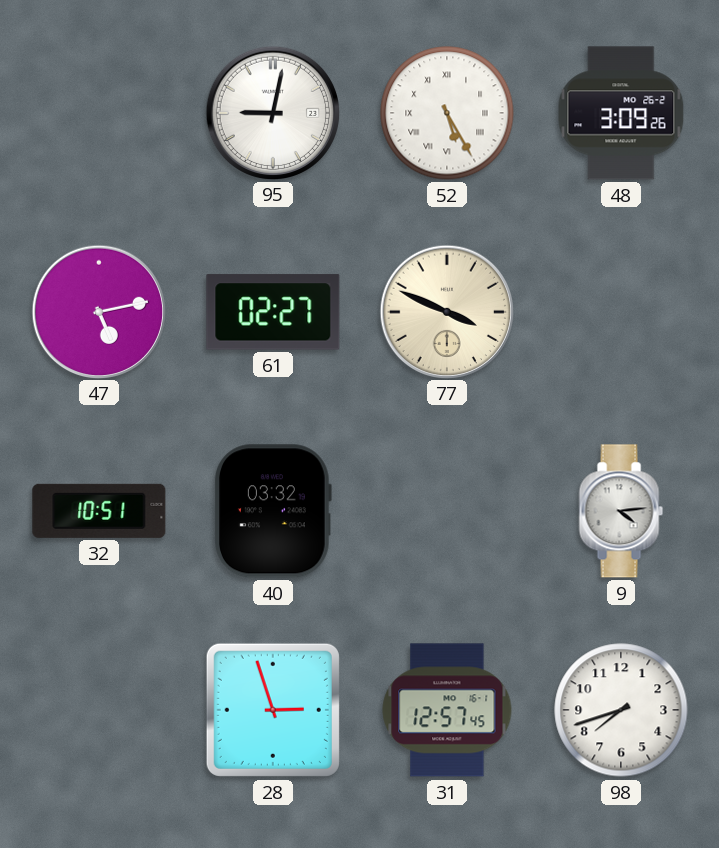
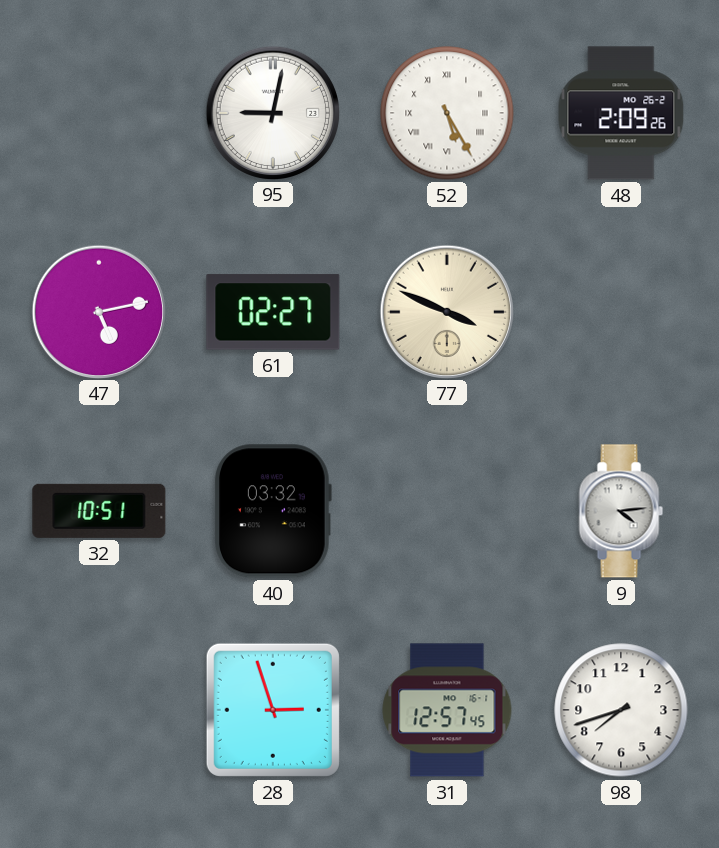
48: 3:09 -> 2:09 (621, 113)
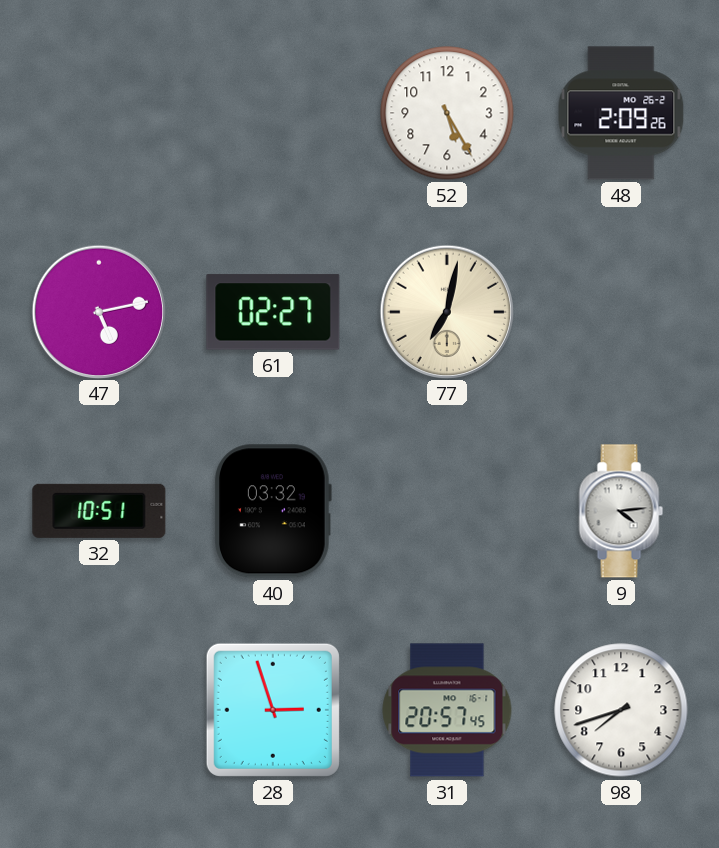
95: 9:02 -> none (272, 112)
52 numerals: Roman -> Arabic (447, 113)
77: 3:49 -> 7:02 (446, 311)
31: 12:57 -> 20:57 (447, 710)
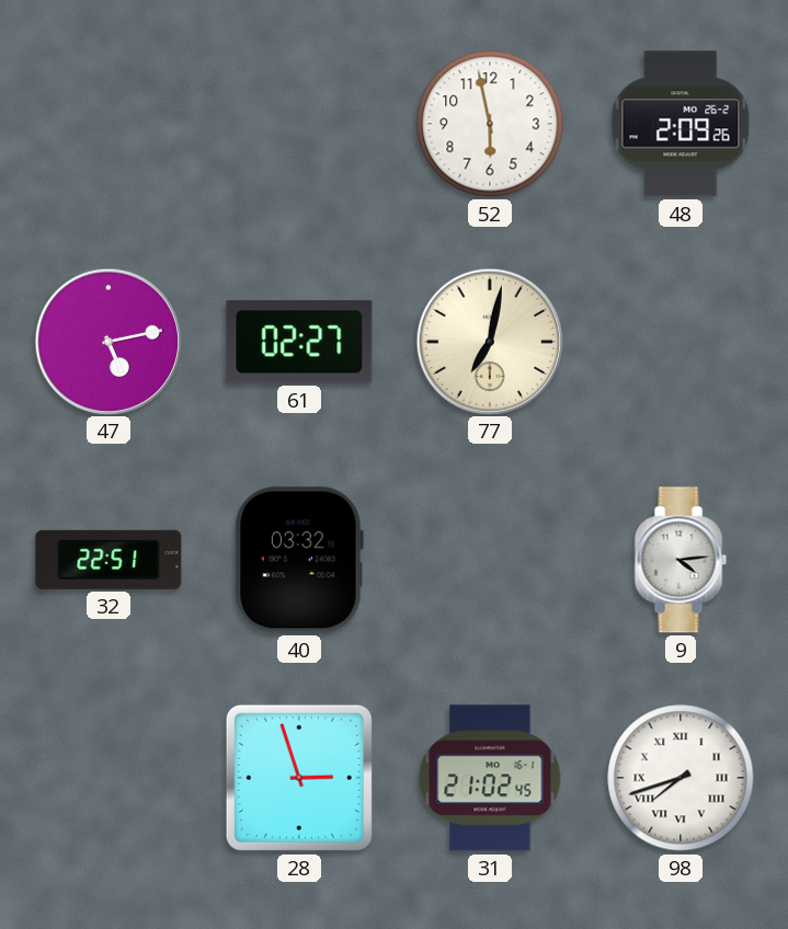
52: 5:25 -> 5:58 (490, 124)
32: 10:51 -> 22:51 (109, 560)
31: 20:57 -> 21:02 (490, 778)
98 numerals: Arabic -> Roman (681, 778)
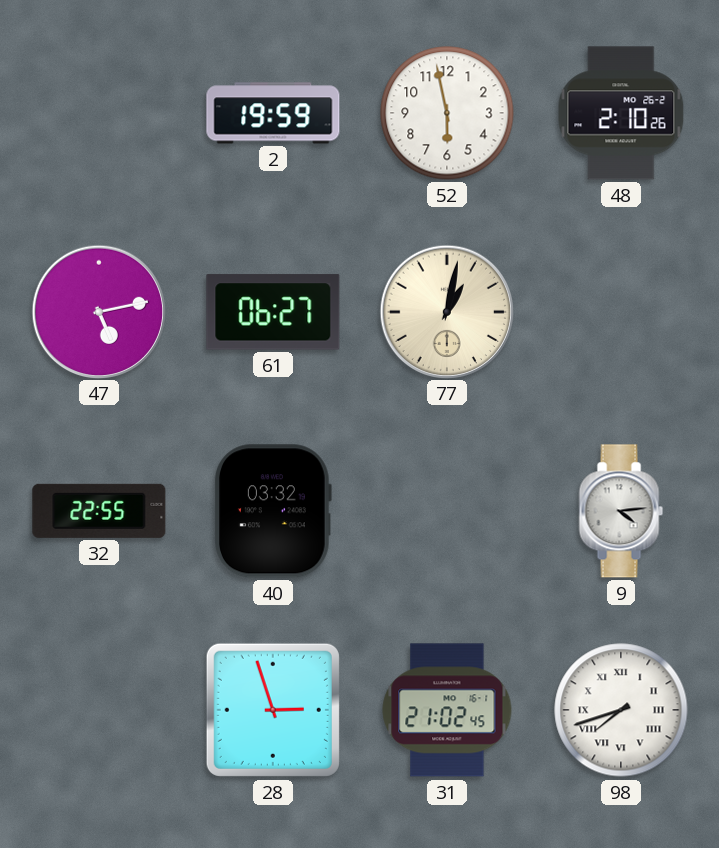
2: none -> 19:59 (273, 113)
48: 2:09 -> 2:10 (621, 113)
61: 02:27 -> 06:27 (273, 312)
77: 7:02 -> 1:02 (446, 311)
32: 22:51 -> 22:55 (99, 511)
